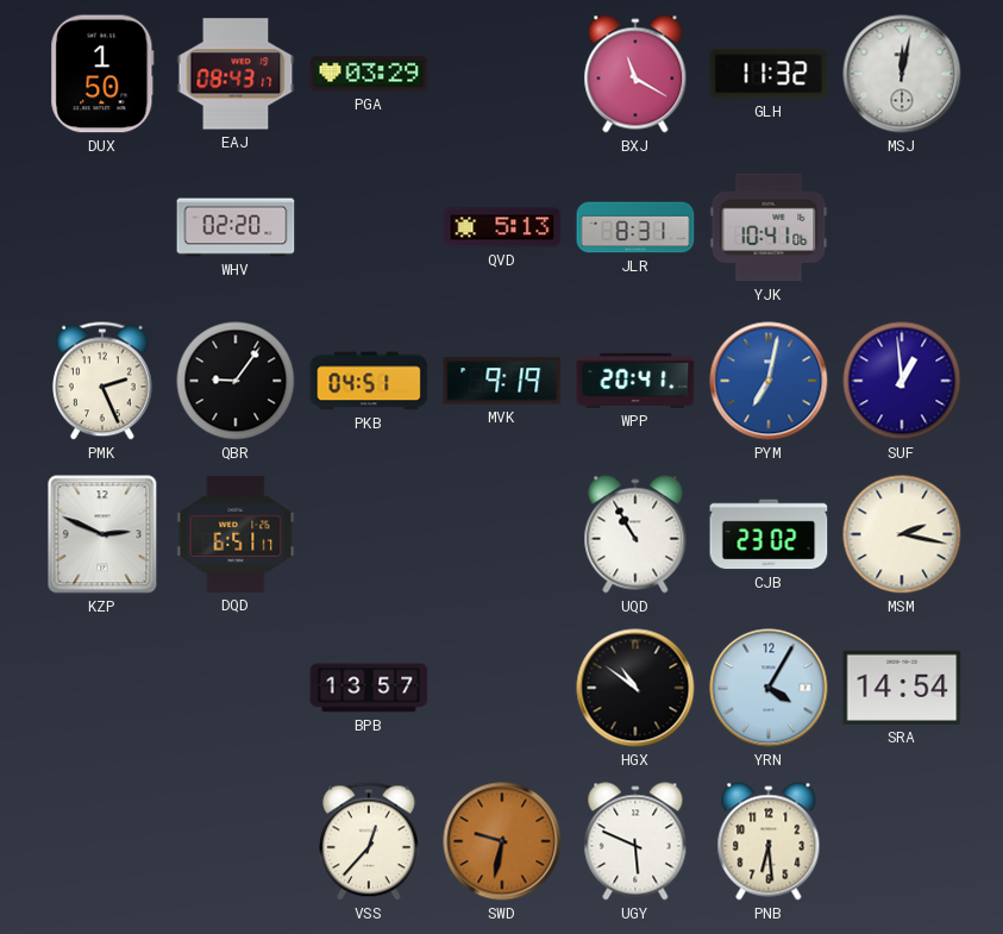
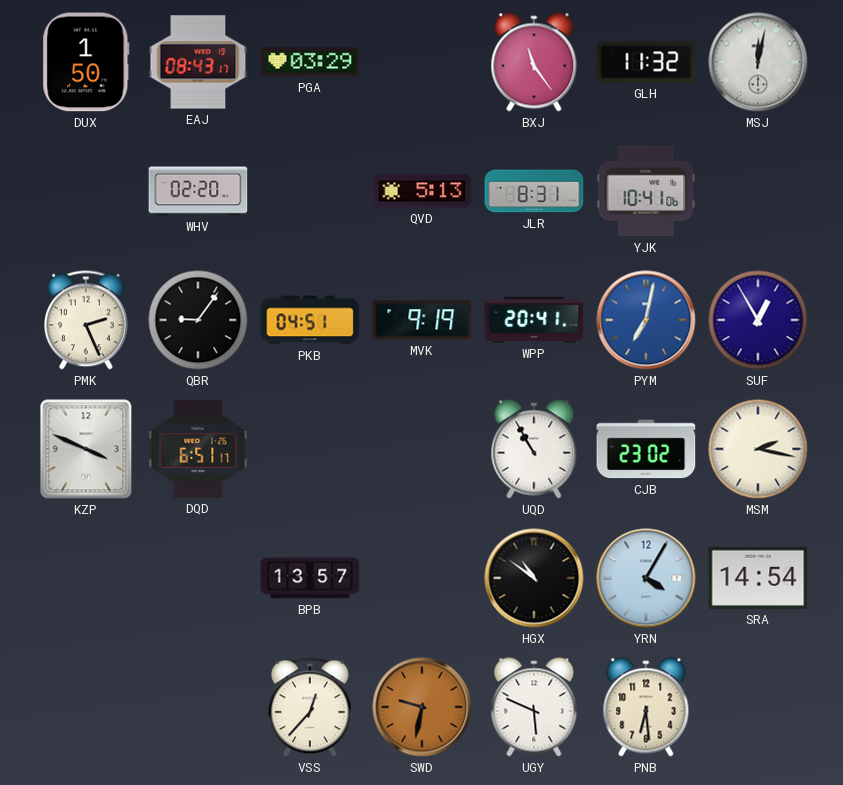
BXJ: 11:20 -> 11:24 (534, 62)
SUF: 12:59 -> 12:55 (758, 320)
KZP: 2:49 -> 3:49 (86, 449)
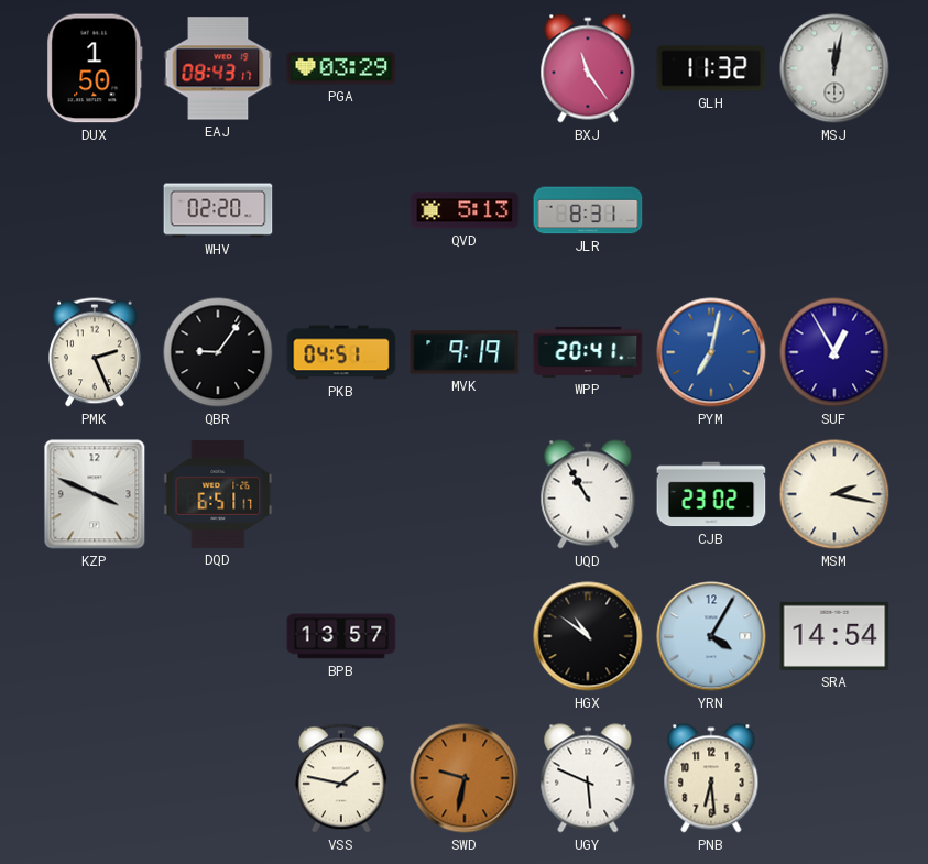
YJK: 10:41 -> none (646, 191)
VSS: 12:37 -> 1:47 (342, 778)
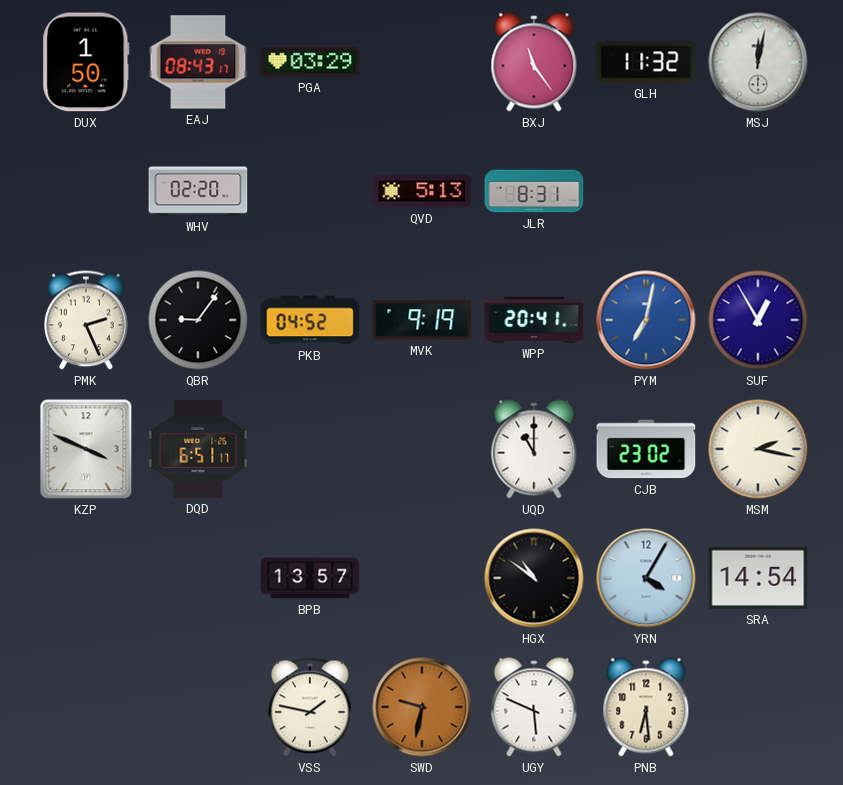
PKB: 04:51 -> 04:52 (310, 320)
UQD: 10:55 -> 11:00 (534, 449)
